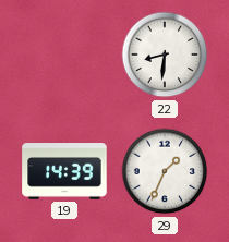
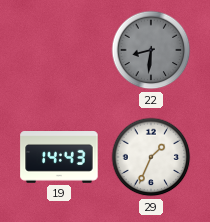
22 dial: white -> grey (151, 50)
19: 14:39 -> 14:43 (59, 158)
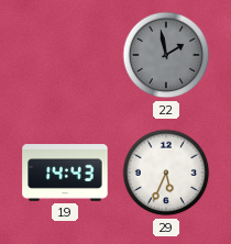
22: 8:31 -> 1:58 (166, 55)
29: 1:34 -> 5:34 (166, 173)
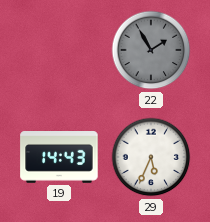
22: 1:58 -> 1:55 (151, 50)
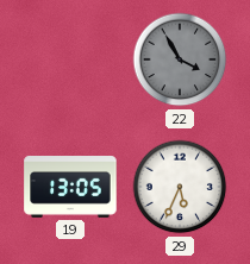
22: 1:55 -> 3:55 (180, 59)
19: 14:43 -> 13:05 (70, 188)
